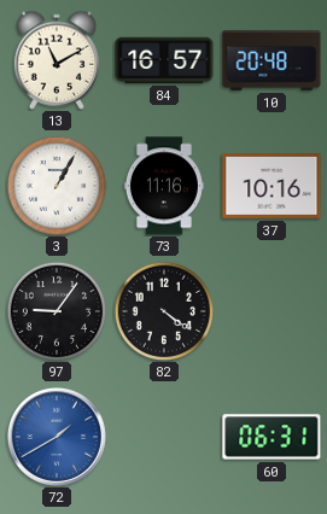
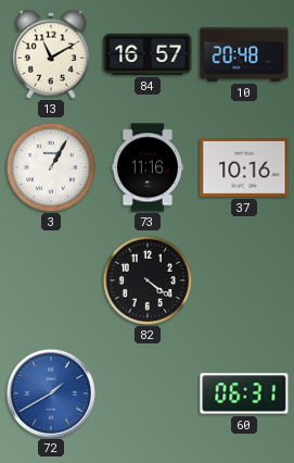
97: 9:06 -> none (56, 310)
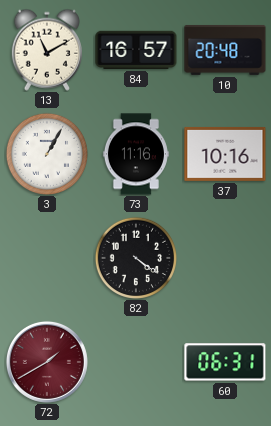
72 dial: blue -> burgundy (47, 362)
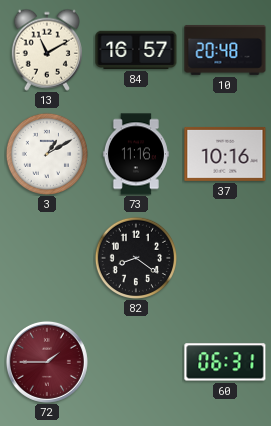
3: 1:05 -> 1:10 (46, 153)
82: 4:21 -> 8:21 (135, 257)
72: 1:40 -> 1:45 (47, 362)
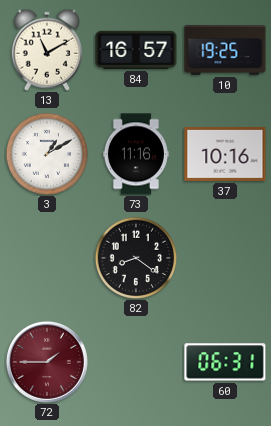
10: 20:48 -> 19:25 (225, 50)
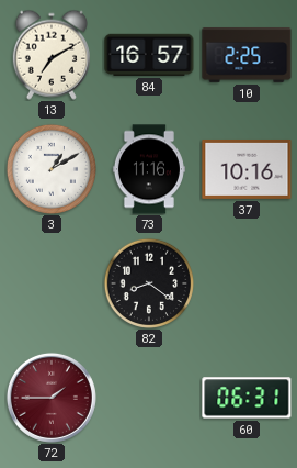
13: 11:10 -> 7:10 (52, 55)
10: 19:25 -> 2:25 (247, 55)
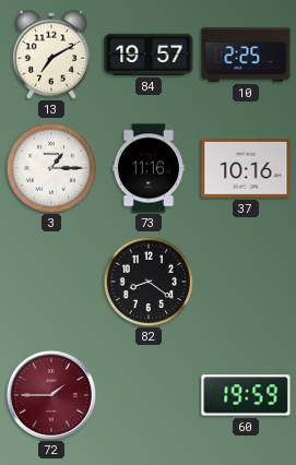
84: 16:57 -> 19:57 (149, 55)
3: 1:10 -> 1:15 (50, 167)
60: 06:31 -> 19:59 (246, 395)
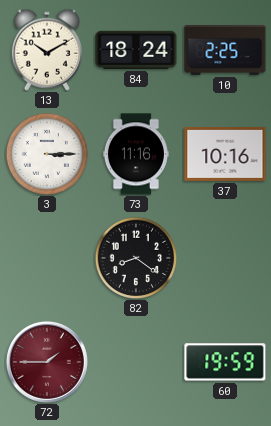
13: 7:10 -> 10:10 (47, 50)
84: 19:57 -> 18:24 (136, 50)
3: 1:15 -> 3:15 (46, 153)
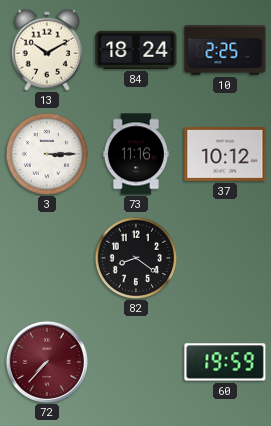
37: 10:16 -> 10:12 (225, 154)
72: 1:45 -> 7:37 (47, 362)
